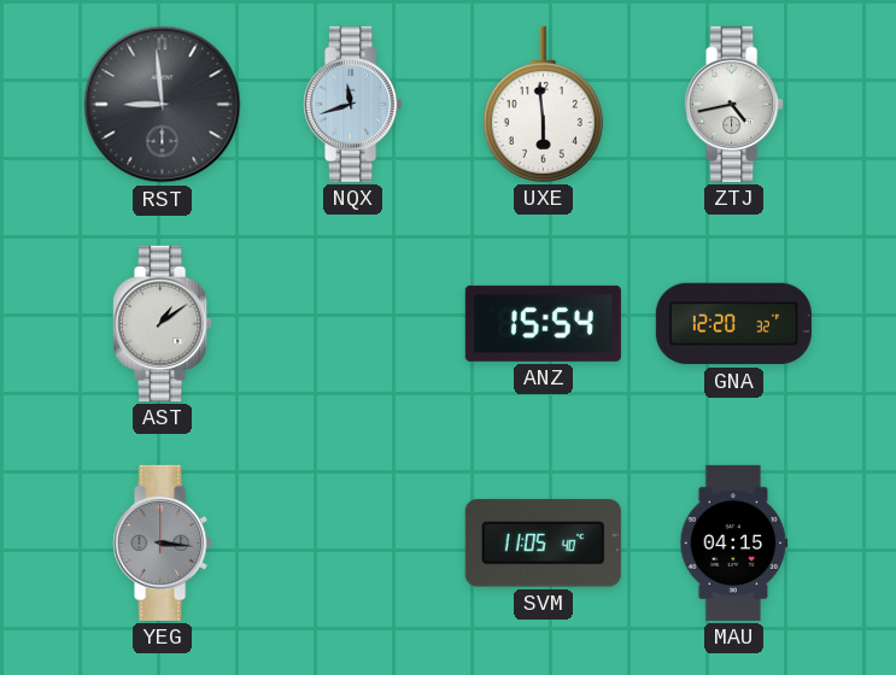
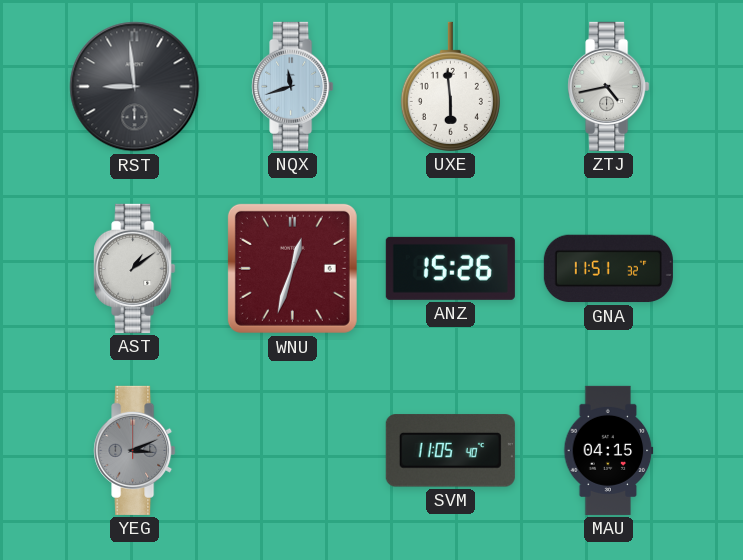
WNU: none -> 12:33 (292, 268)
ANZ: 15:54 -> 15:26 (450, 268)
GNA: 12:20 -> 11:51 (608, 269)
YEG: 3:16 -> 3:11 (135, 450)
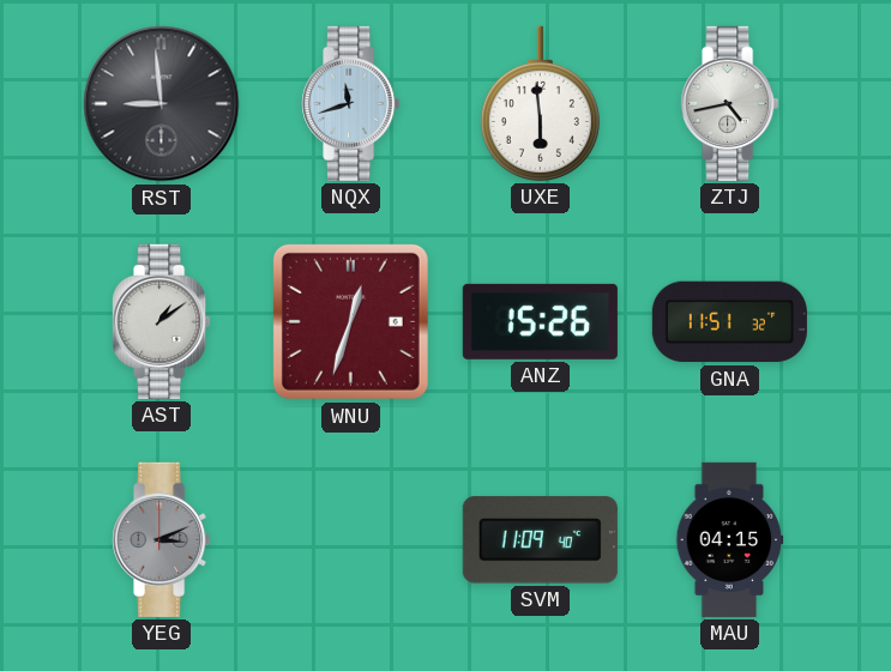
SVM: 11:05 -> 11:09 (540, 540)
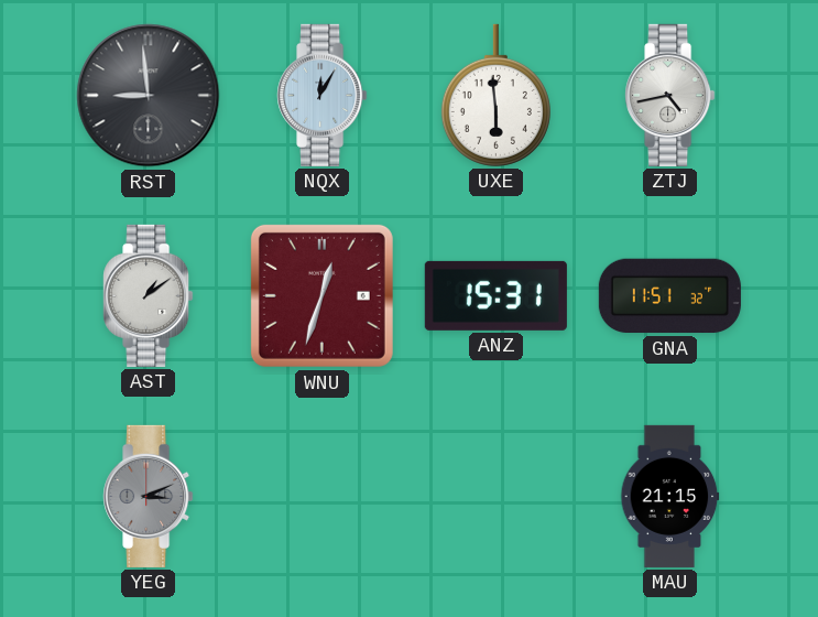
NQX: 11:42 -> 12:05 (323, 95)
ANZ: 15:26 -> 15:31 (495, 295)
SVM: 11:09 -> none (540, 540)
MAU: 04:15 -> 21:15 (670, 496)
